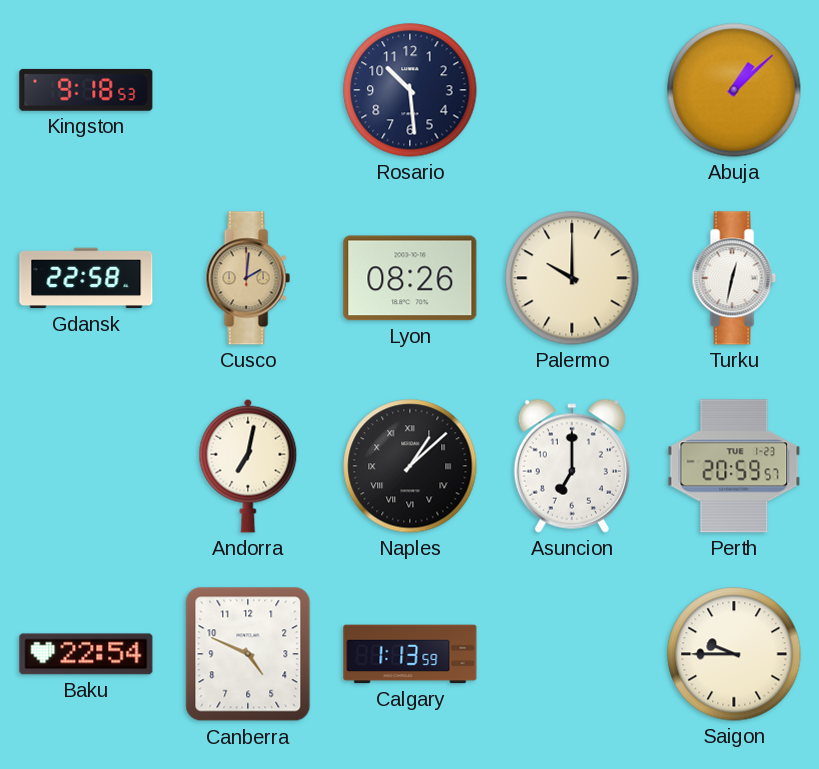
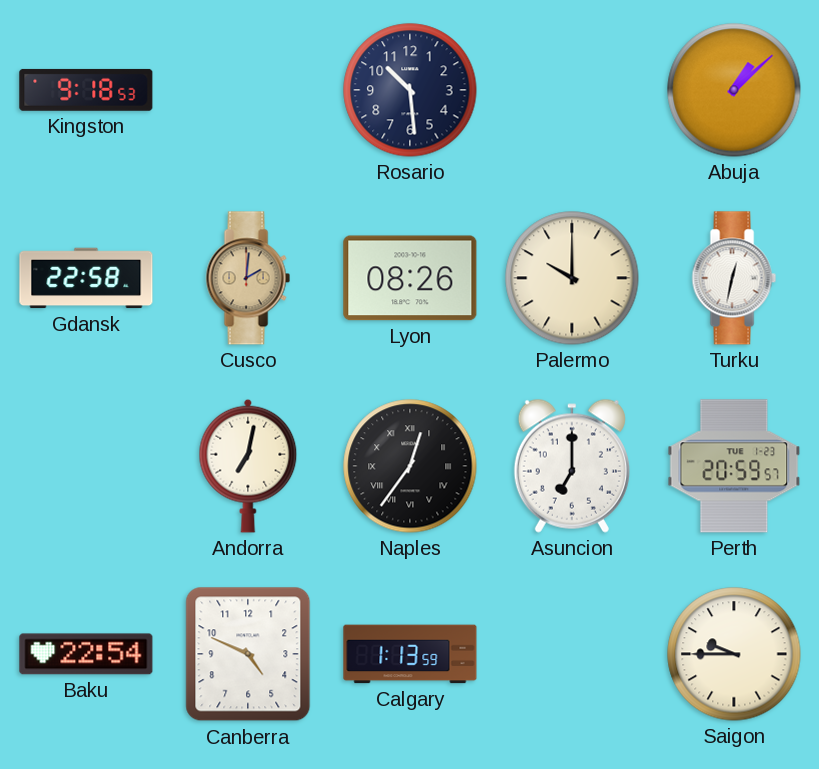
Naples: 1:08 -> 12:36 (410, 466)
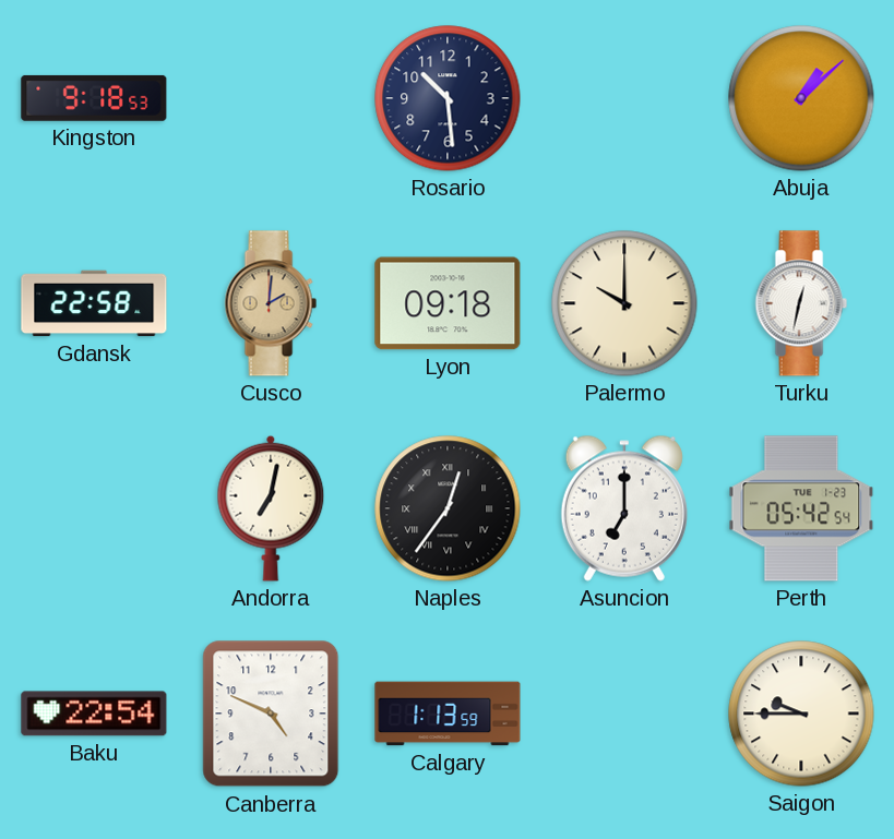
Lyon: 08:26 -> 09:18 (448, 303)
Perth: 20:59 -> 05:42 (801, 508)
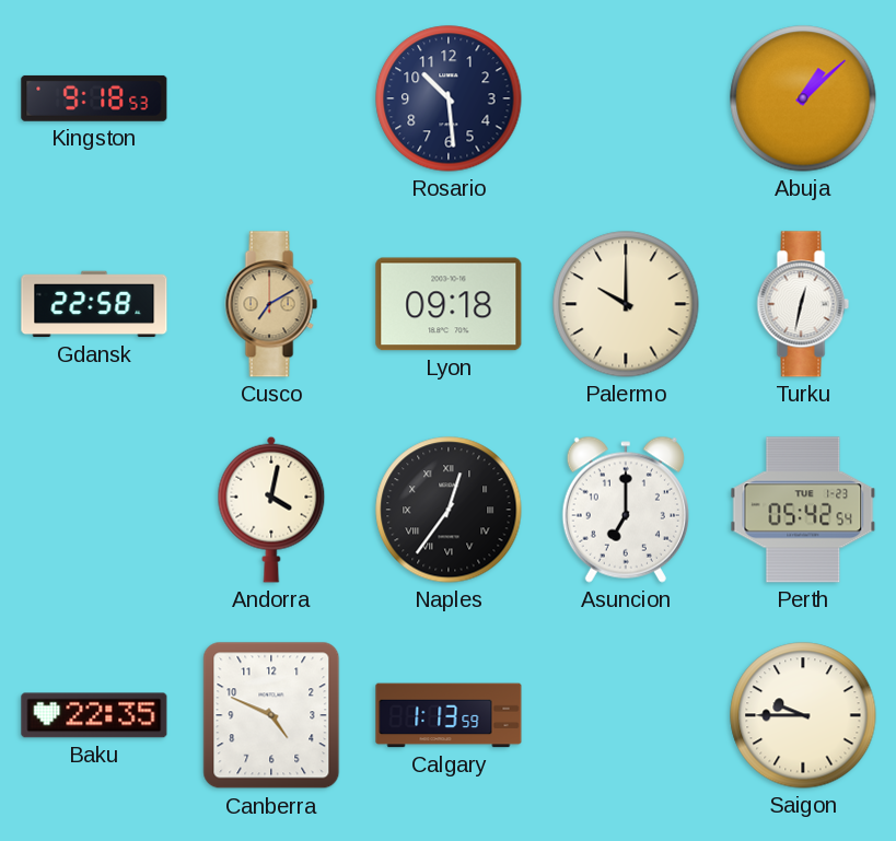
Cusco: 2:01 -> 7:10 (271, 304)
Andorra: 7:02 -> 4:02 (271, 510)
Baku: 22:54 -> 22:35 (94, 715)
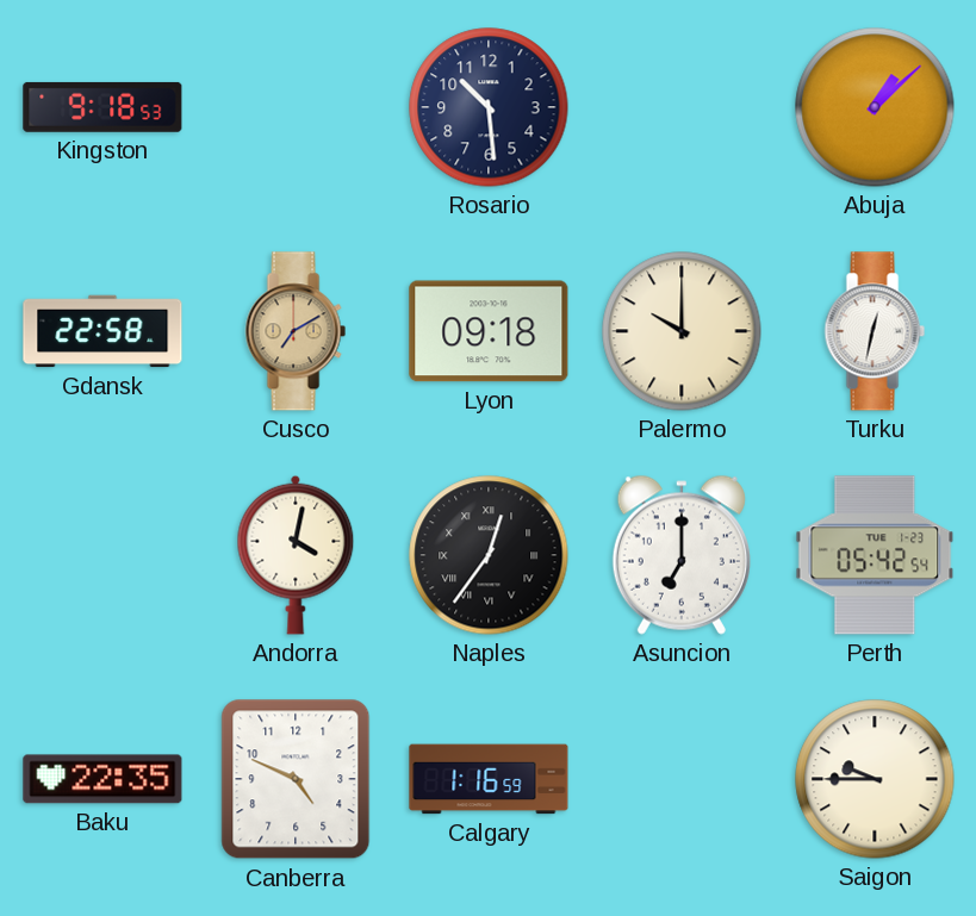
Calgary: 1:13 -> 1:16 (489, 779)
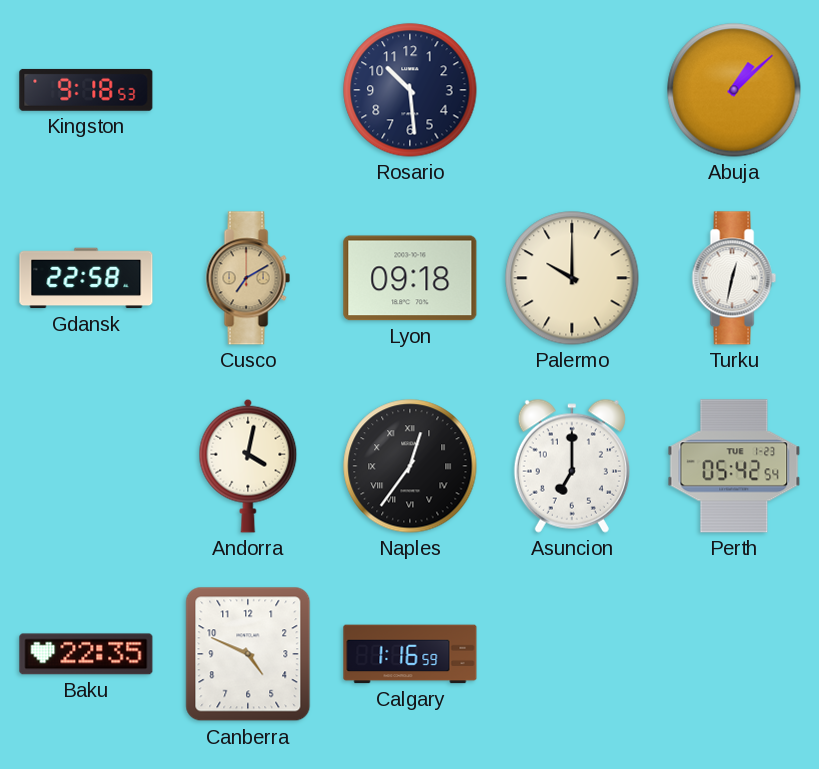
Saigon: 9:45 -> none (875, 779)
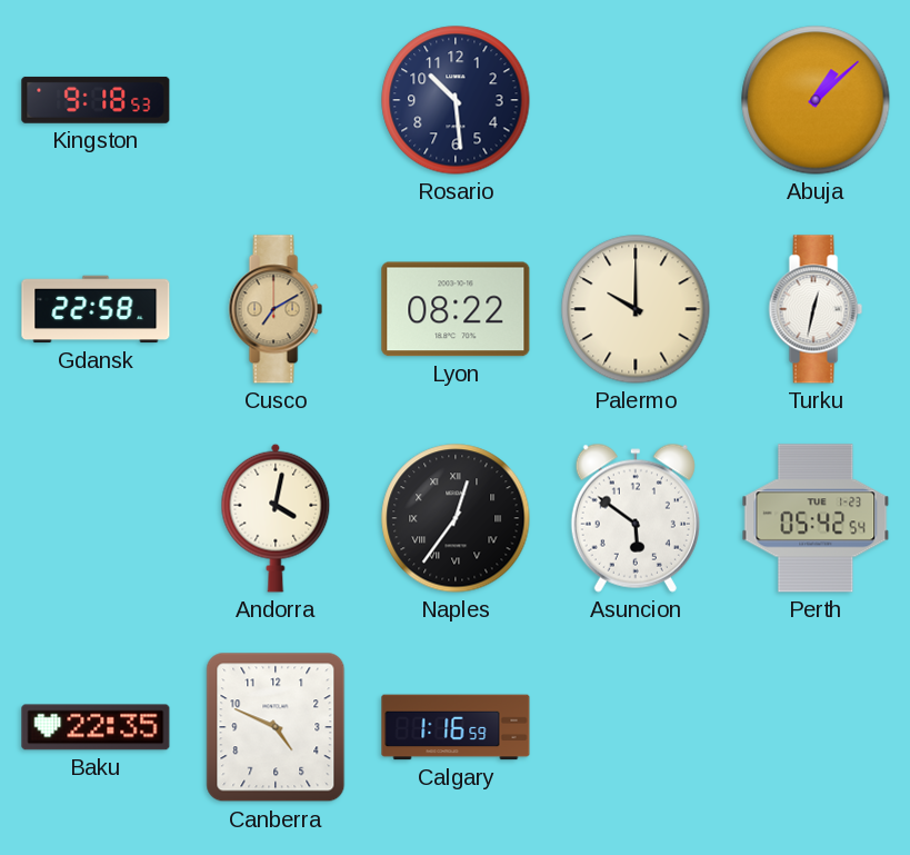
Lyon: 09:18 -> 08:22 (456, 309)
Asuncion: 7:00 -> 5:51 (636, 518)
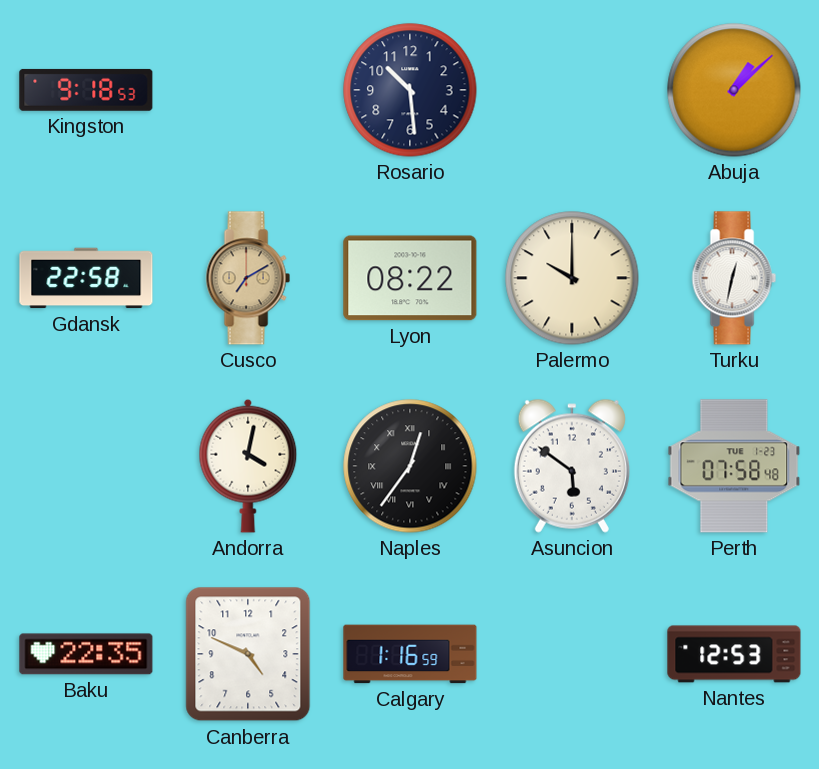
Perth: 05:42 -> 07:58 (734, 466)
Nantes: none -> 12:53 (734, 654)
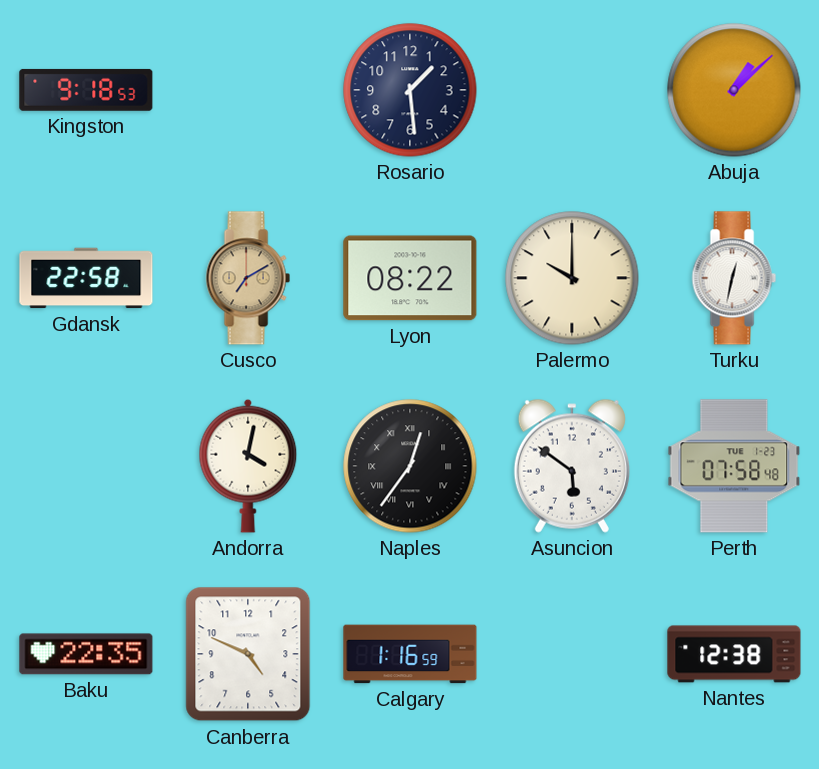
Rosario: 10:29 -> 1:29 (410, 90)
Nantes: 12:53 -> 12:38 (734, 654)
